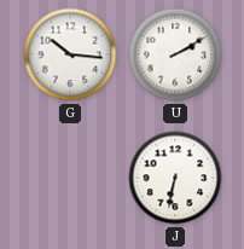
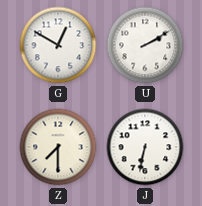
G: 10:16 -> 12:50 (58, 45)
Z: none -> 7:30 (58, 147)
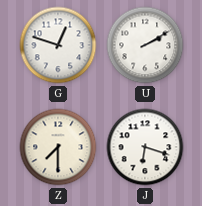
G: 12:50 -> 12:48 (58, 45)
J: 6:32 -> 6:18 (145, 147)
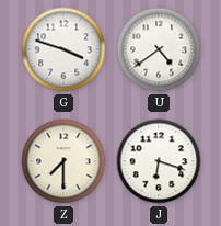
G: 12:48 -> 3:48 (63, 49)
U: 2:10 -> 4:39 (159, 49)
